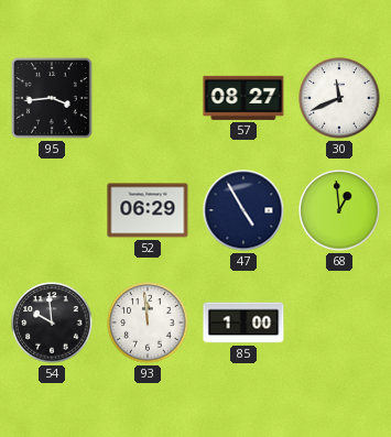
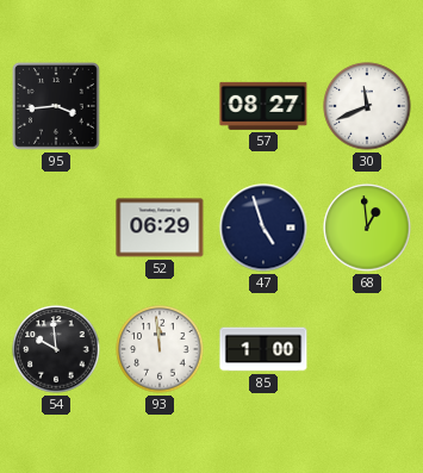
47: 4:55 -> 4:57 (263, 228)
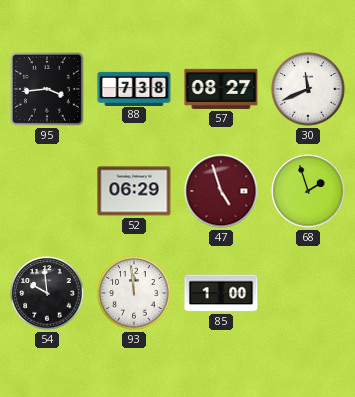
88: none -> 7:38 (134, 88)
47 dial: navy -> burgundy (221, 191)
68: 12:59 -> 1:57 (308, 191)
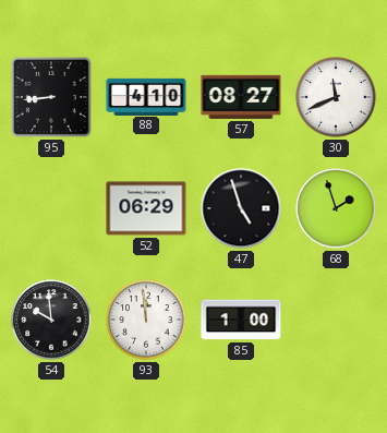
95: 3:44 -> 8:44 (51, 97)
88: 7:38 -> 4:10 (146, 96)
47 dial: burgundy -> black (241, 208)
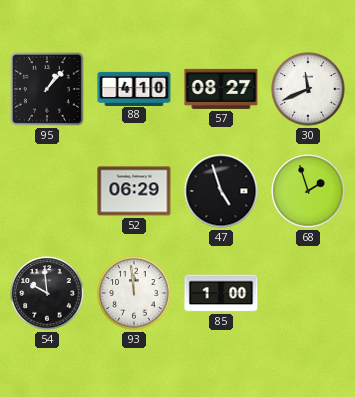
95: 8:44 -> 1:07 (47, 89)
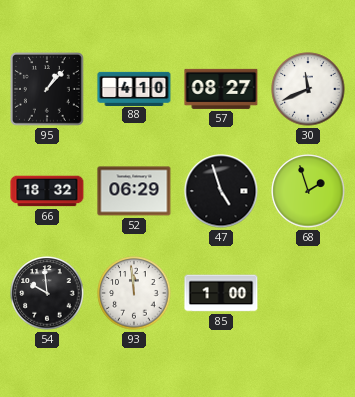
66: none -> 18:32 (47, 191)
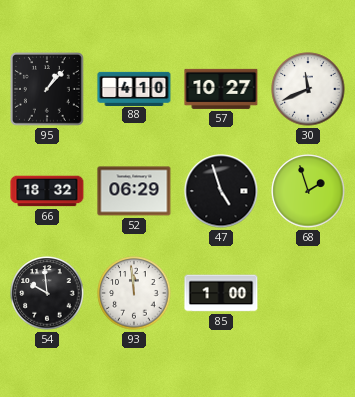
57: 08:27 -> 10:27 (221, 89)
